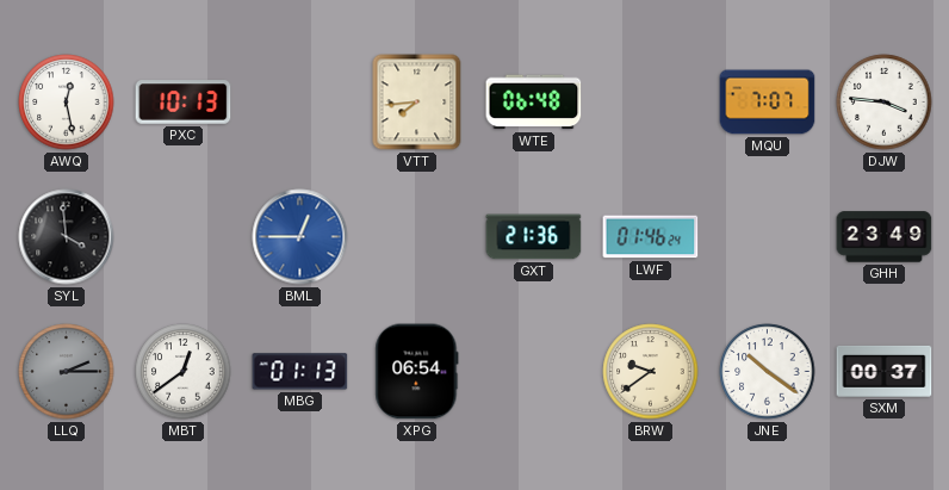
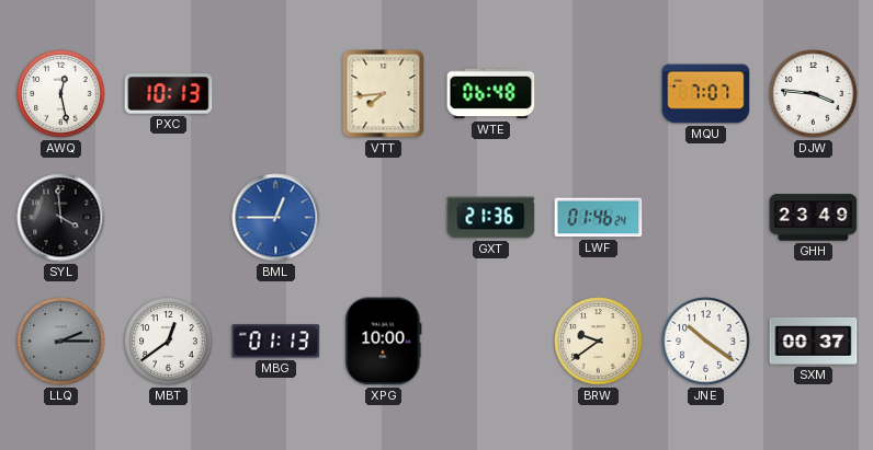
XPG: 06:54 -> 10:00 (384, 342)
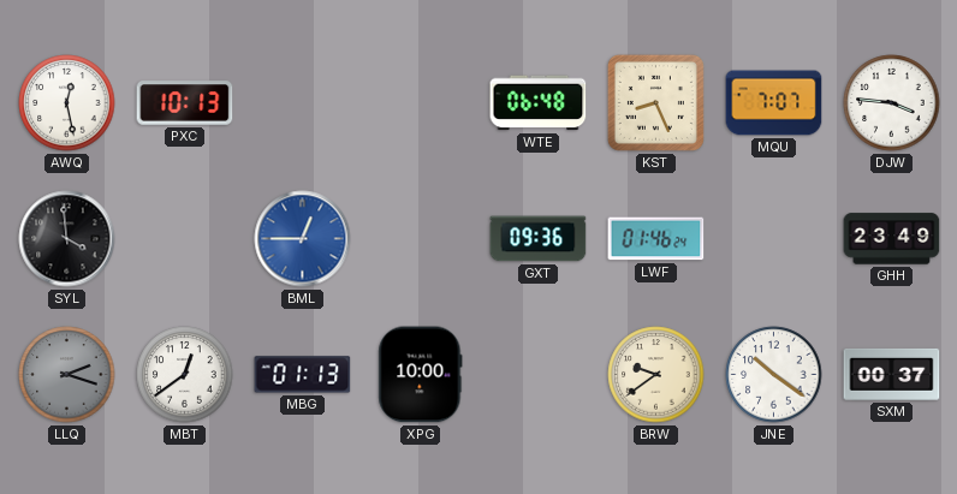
VTT: 7:44 -> none (384, 94)
KST: none -> 8:26 (655, 102)
GXT: 21:36 -> 09:36 (539, 239)
LLQ: 2:15 -> 2:18 (67, 375)
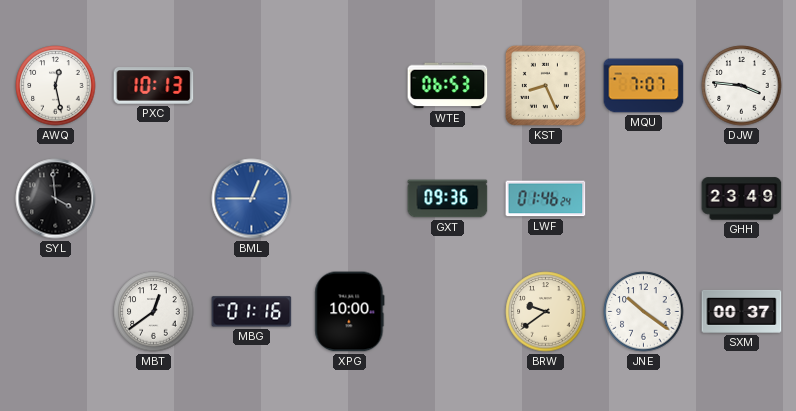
WTE: 06:48 -> 06:53 (448, 86)
LLQ: 2:18 -> none (67, 375)
MBG: 01:13 -> 01:16 (252, 312)
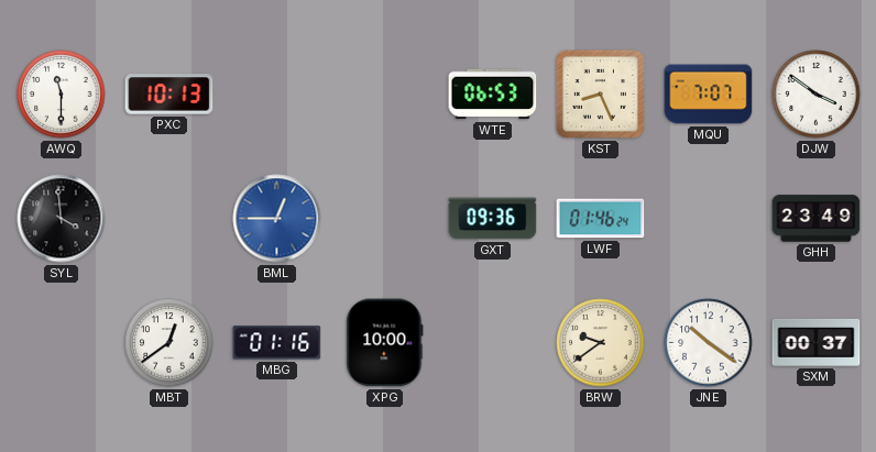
AWQ: 12:28 -> 11:30 (62, 95)
DJW: 3:46 -> 3:51 (817, 95)
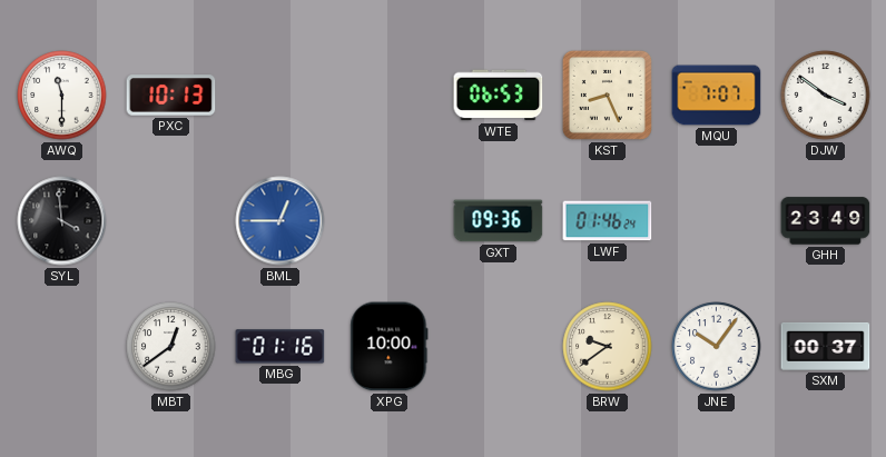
JNE: 10:21 -> 10:06 (717, 347)
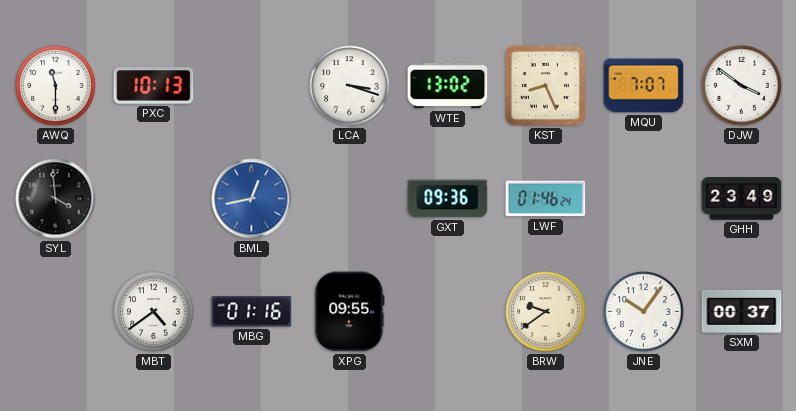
LCA: none -> 3:18 (350, 86)
WTE: 06:53 -> 13:02 (448, 86)
BML: 12:45 -> 12:43 (252, 199)
MBT: 12:39 -> 4:39 (154, 312)
XPG: 10:00 -> 09:55 (350, 312)
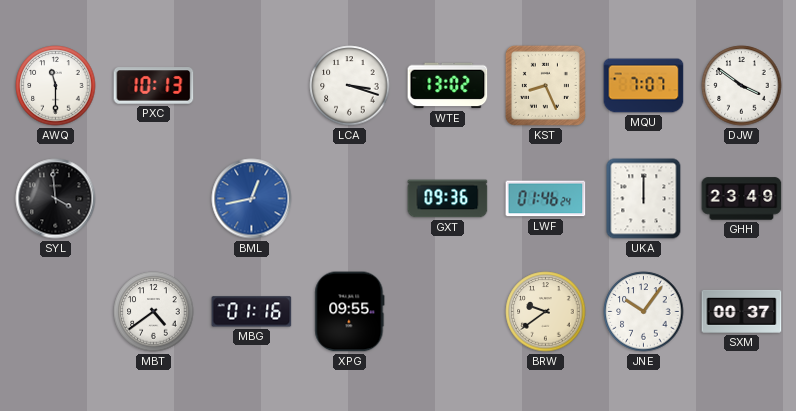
UKA: none -> 12:00 (644, 199)
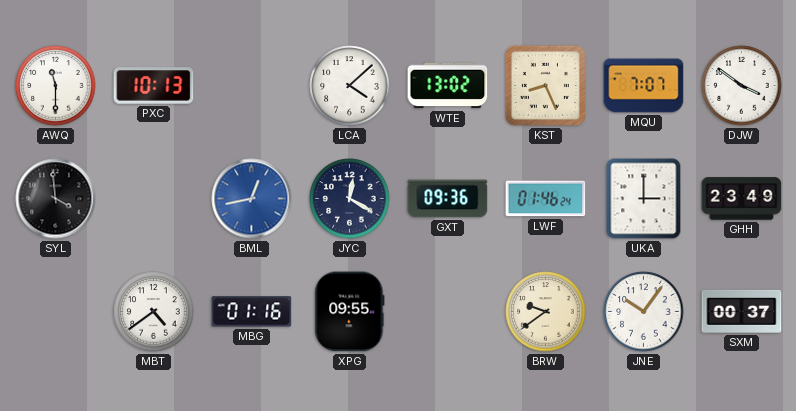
LCA: 3:18 -> 4:08 (350, 86)
JYC: none -> 12:20 (350, 199)
UKA: 12:00 -> 3:00 (644, 199)
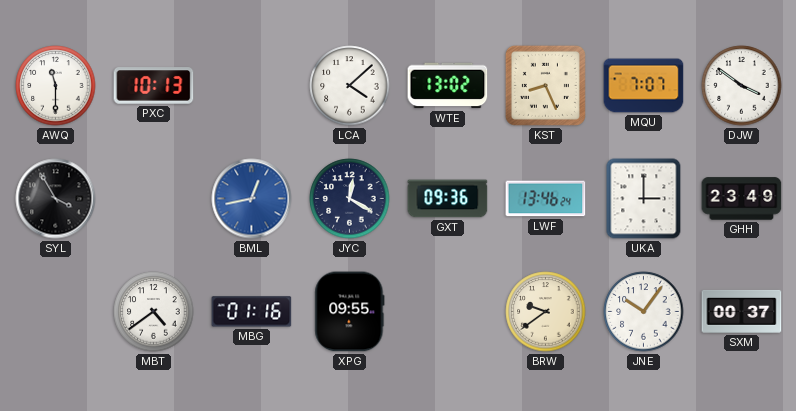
SYL: 3:59 -> 3:55 (56, 199)
LWF: 01:46 -> 13:46 (546, 199)
